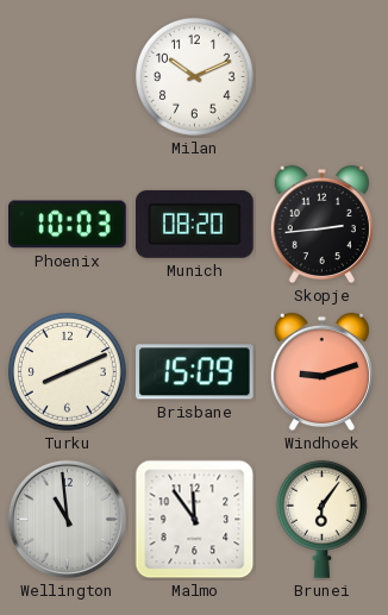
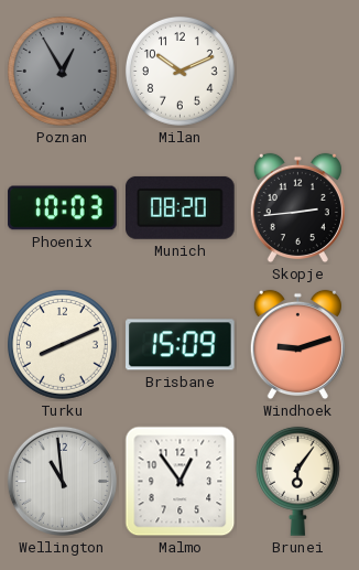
Poznan: none -> 12:55 (62, 72)
Malmo: 11:54 -> 12:54 (181, 482)
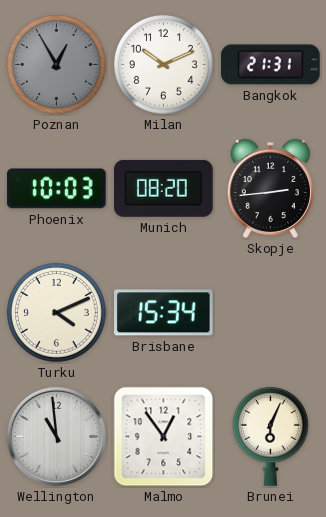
Bangkok: none -> 21:31 (271, 65)
Turku: 8:11 -> 4:11 (56, 313)
Brisbane: 15:09 -> 15:34 (164, 313)
Windhoek: 9:12 -> none (297, 345)
Brunei: 6:06 -> 6:04 (270, 436)
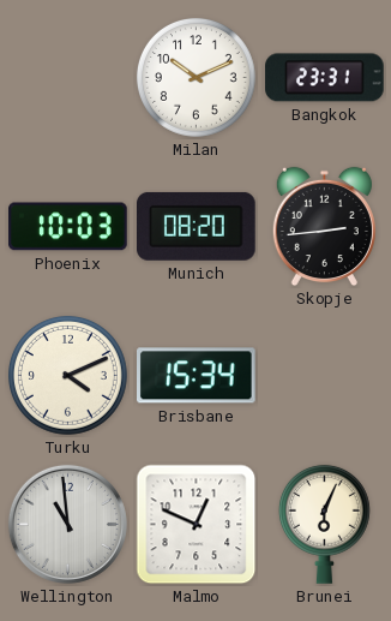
Poznan: 12:55 -> none (56, 65)
Bangkok: 21:31 -> 23:31 (325, 78)
Malmo: 12:54 -> 12:49 (197, 525)
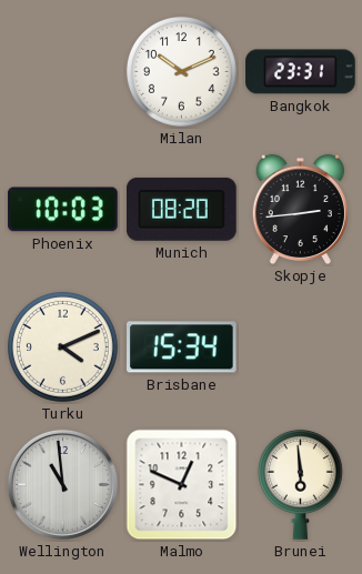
Brunei: 6:04 -> 5:59 (300, 484)
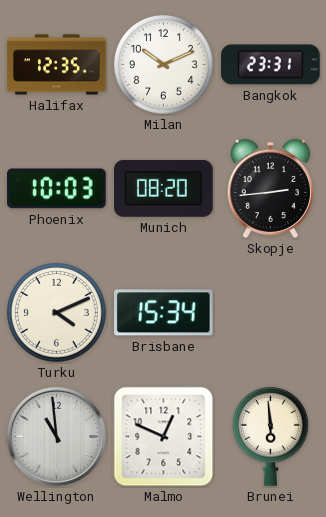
Halifax: none -> 12:35 (57, 65)
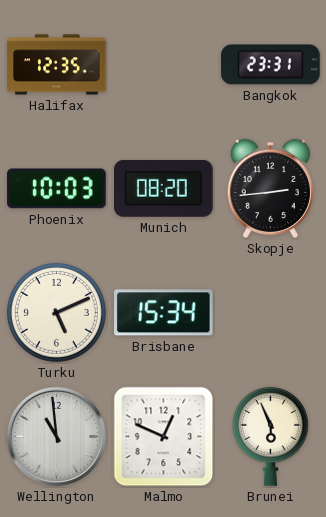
Milan: 10:11 -> none (163, 65)
Turku: 4:11 -> 5:11 (56, 313)
Brunei: 5:59 -> 5:56 (270, 436)
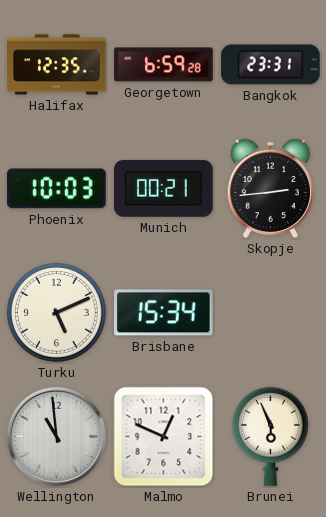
Georgetown: none -> 6:59 (164, 65)
Munich: 08:20 -> 00:21 (164, 188)
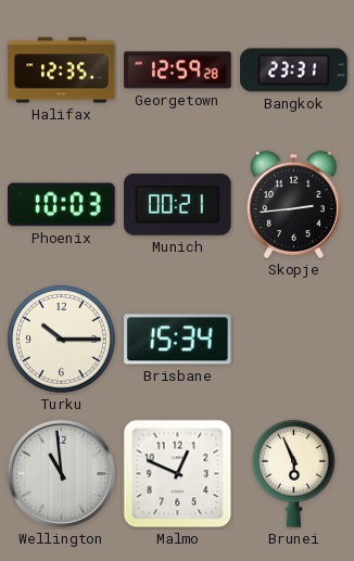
Georgetown: 6:59 -> 12:59 (178, 71)
Turku: 5:11 -> 10:15 (61, 340)
